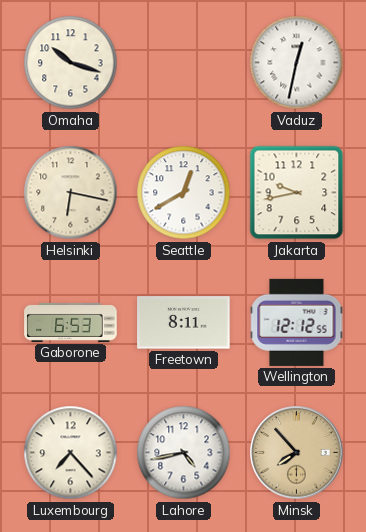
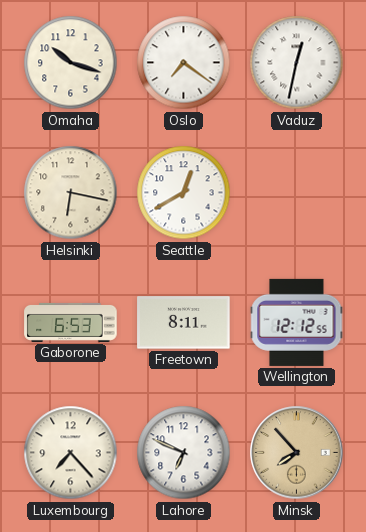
Oslo: none -> 7:21 (184, 63)
Jakarta: 9:43 -> none (297, 193)
Lahore: 4:43 -> 6:49 (184, 453)
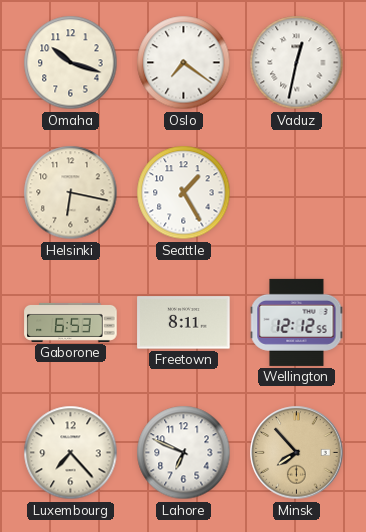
Seattle: 12:40 -> 1:25 (184, 193)
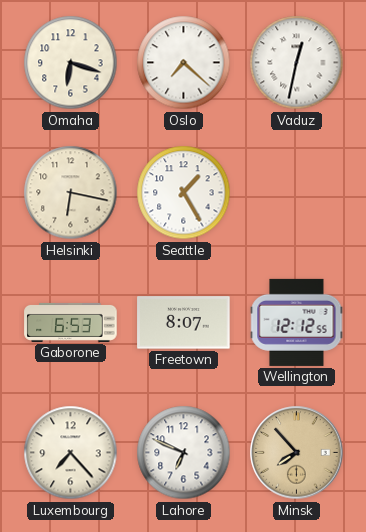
Omaha: 10:18 -> 6:18 (71, 63)
Oslo: 7:21 -> 7:22 (184, 63)
Freetown: 8:11 -> 8:07 (184, 323)
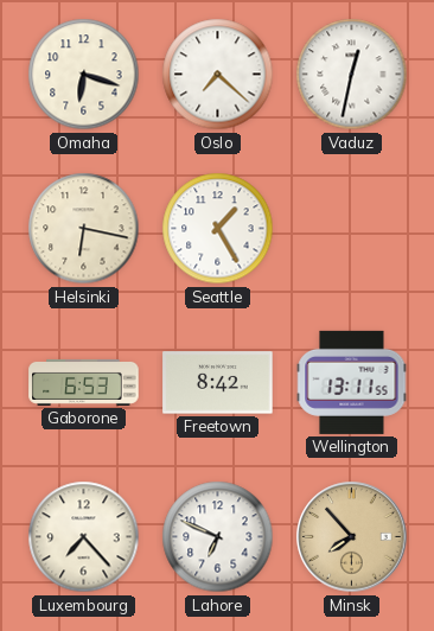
Freetown: 8:07 -> 8:42 (218, 383)
Wellington: 12:12 -> 13:11 (352, 382)
